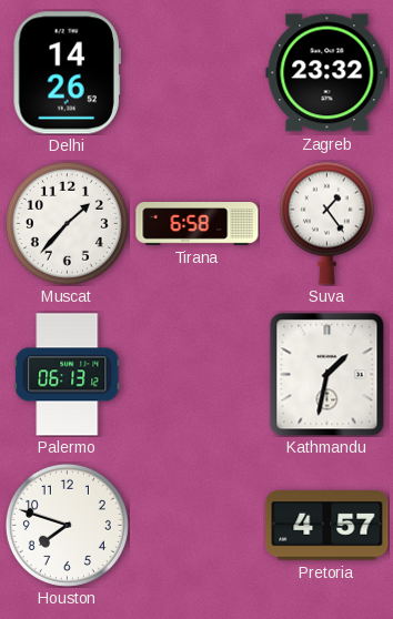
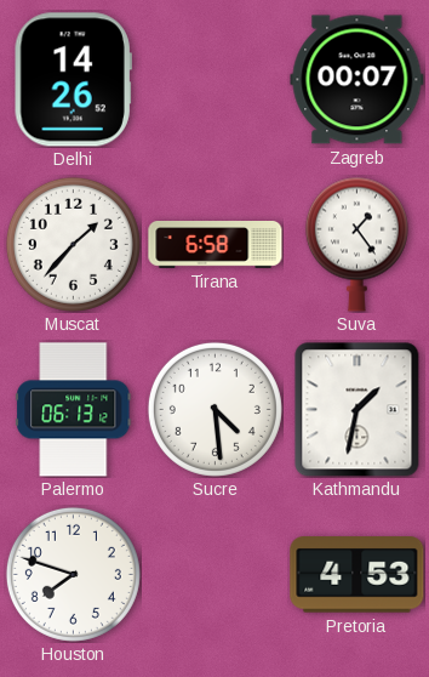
Zagreb: 23:32 -> 00:07 (358, 80)
Sucre: none -> 4:29 (215, 409)
Pretoria: 4:57 -> 4:53 (358, 575)
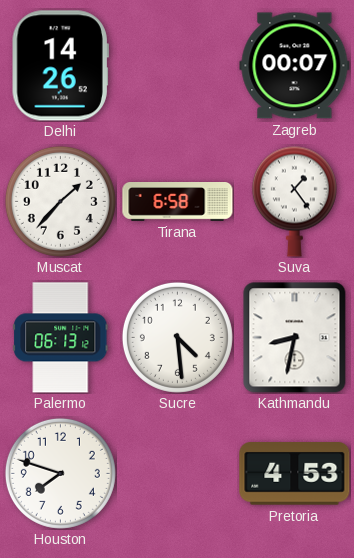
Kathmandu: 1:32 -> 8:32 (295, 338)
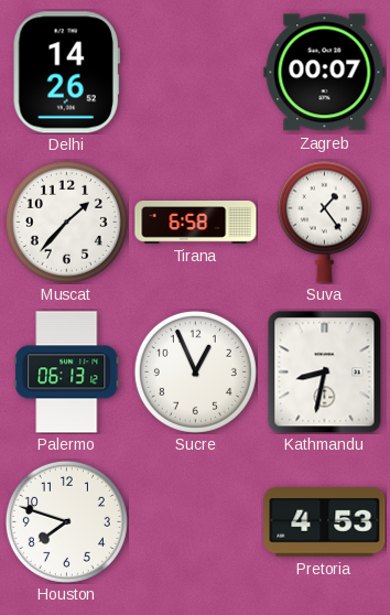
Sucre: 4:29 -> 12:56 (195, 371)
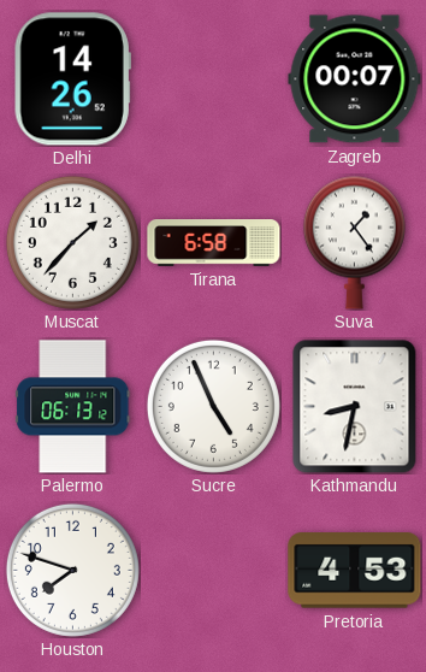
Sucre: 12:56 -> 4:56 (213, 406)
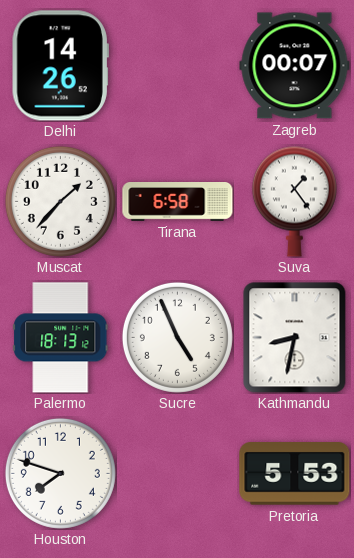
Palermo: 06:13 -> 18:13 (61, 338)
Pretoria: 4:53 -> 5:53 (295, 474)
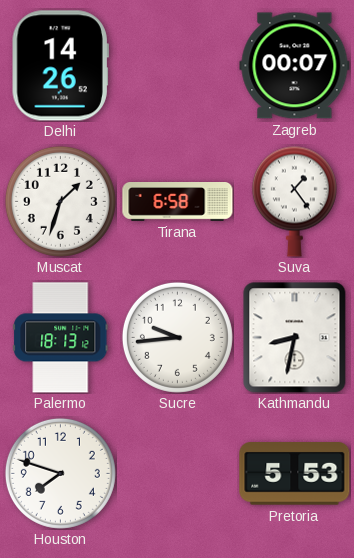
Muscat: 1:37 -> 1:33 (60, 201)
Sucre: 4:56 -> 9:44 (177, 337)
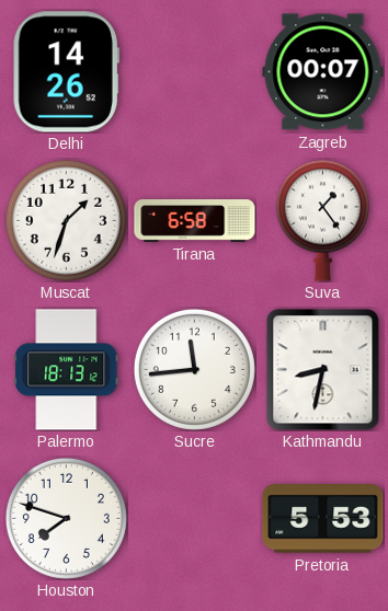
Sucre: 9:44 -> 11:44 (194, 369)
